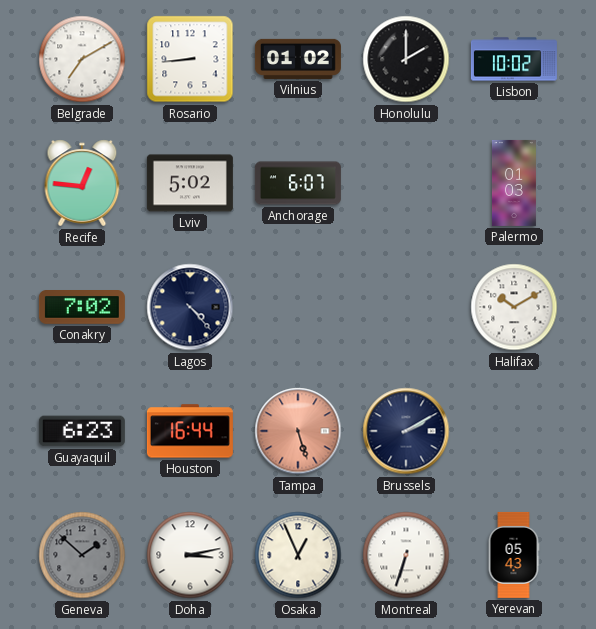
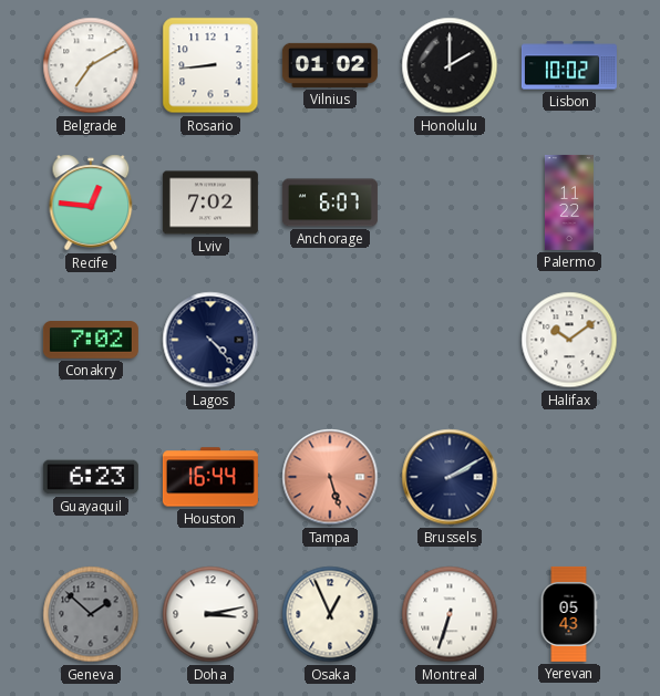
Lviv: 5:02 -> 7:02 (210, 202)
Palermo: 01:03 -> 11:22 (569, 202)
Halifax: 10:10 -> 10:09 (569, 340)
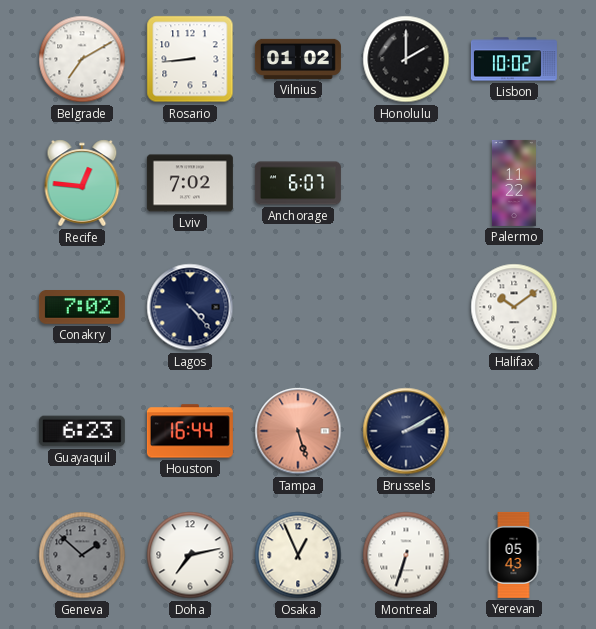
Doha: 3:13 -> 7:13 (190, 555)
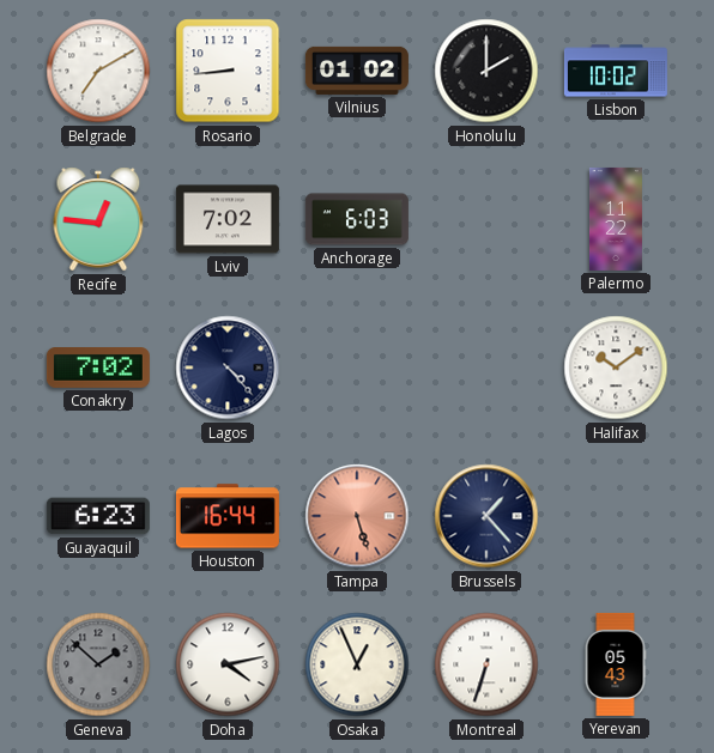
Anchorage: 6:07 -> 6:03 (357, 219)
Brussels: 2:10 -> 1:23 (486, 516)
Doha: 7:13 -> 4:13 (228, 664)
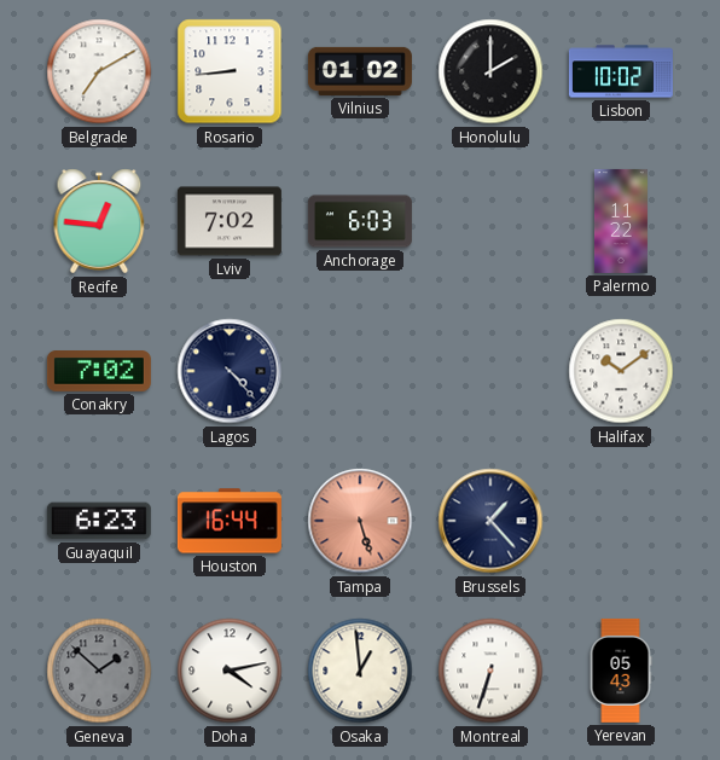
Osaka: 12:56 -> 12:59 (360, 671)
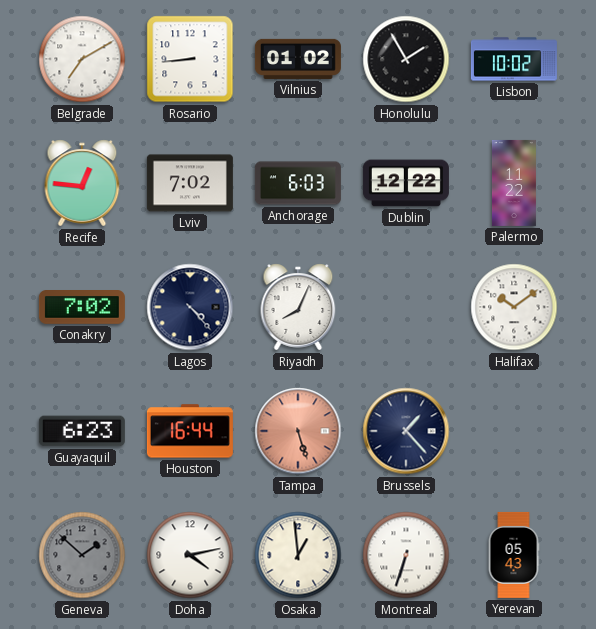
Honolulu: 2:00 -> 1:55 (406, 59)
Dublin: none -> 12:22 (406, 183)
Riyadh: none -> 8:04 (298, 307)
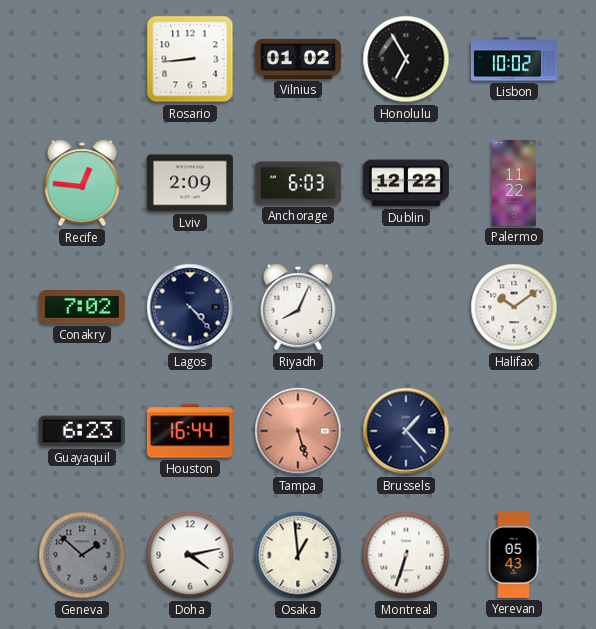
Belgrade: 7:10 -> none (82, 59)
Honolulu: 1:55 -> 6:55 (406, 59)
Lviv: 7:02 -> 2:09 (190, 183)
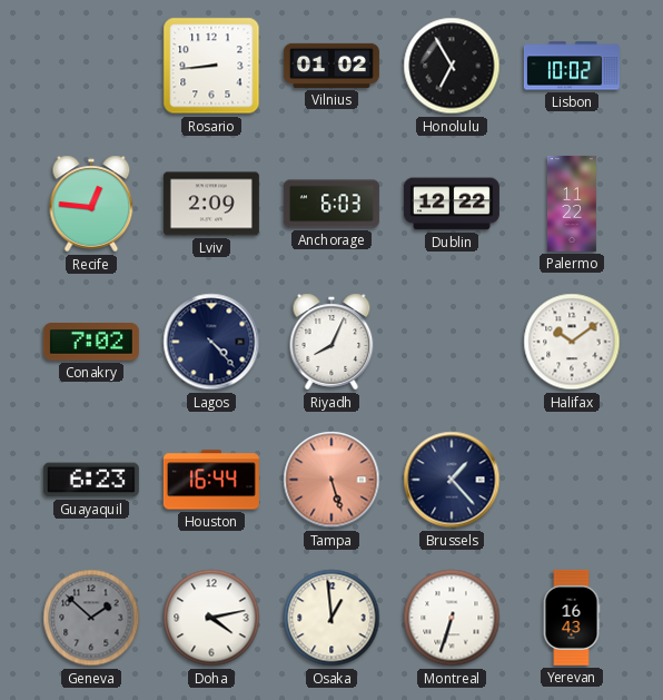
Yerevan: 05:43 -> 16:43 (572, 618)
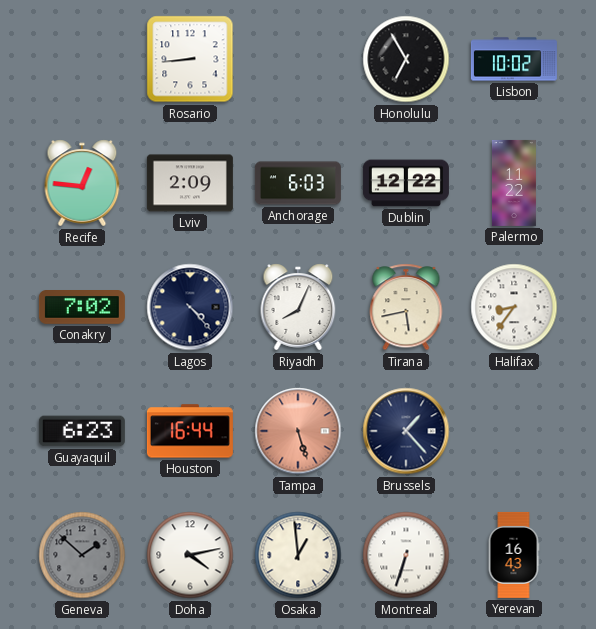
Vilnius: 01:02 -> none (331, 66)
Tirana: none -> 5:43 (406, 307)
Halifax: 10:09 -> 8:36 (514, 307)
